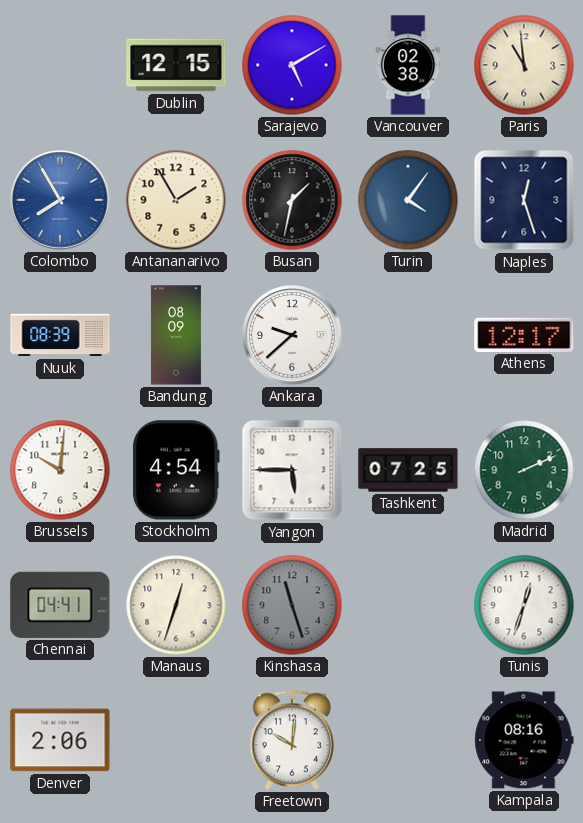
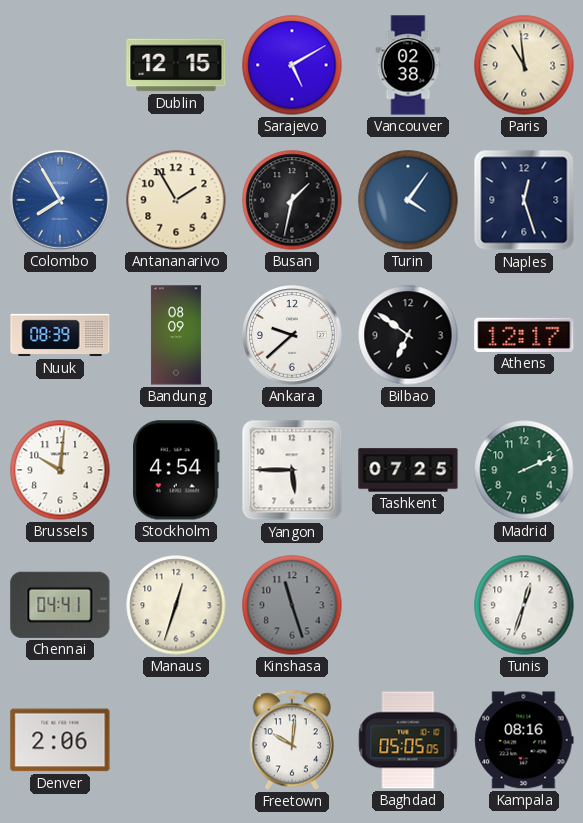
Bilbao: none -> 6:51 (408, 335)
Baghdad: none -> 05:05 (408, 740)
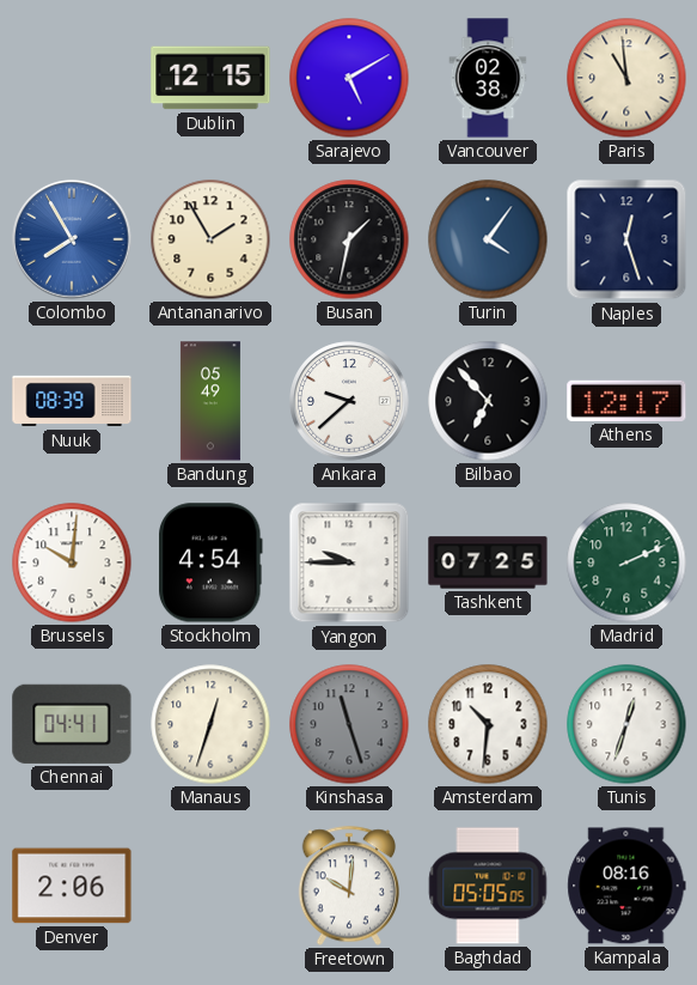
Bandung: 08:09 -> 05:49 (210, 401)
Bilbao: 6:51 -> 6:53 (488, 401)
Yangon: 5:45 -> 9:45 (349, 563)
Amsterdam: none -> 10:31 (488, 724)
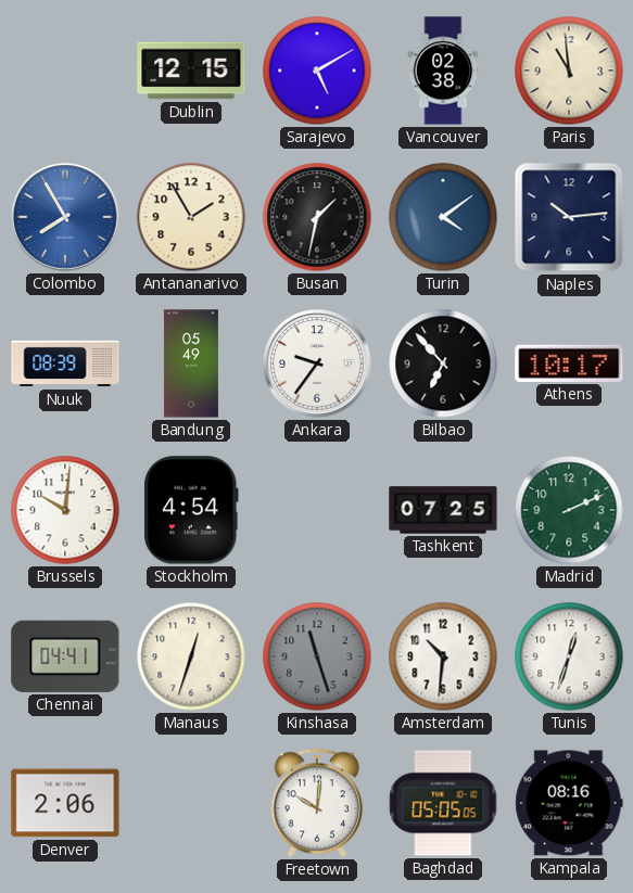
Turin: 4:06 -> 4:09 (443, 217)
Naples: 12:27 -> 10:14 (569, 217)
Ankara: 9:38 -> 9:36 (317, 363)
Athens: 12:17 -> 10:17 (569, 363)
Yangon: 9:45 -> none (349, 563)
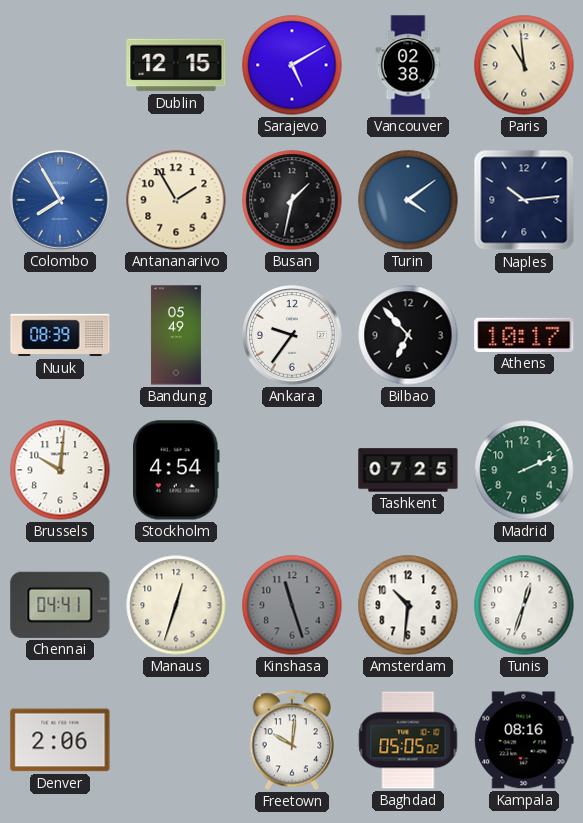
Baghdad: 05:05:05 -> 05:05:02 (408, 740)
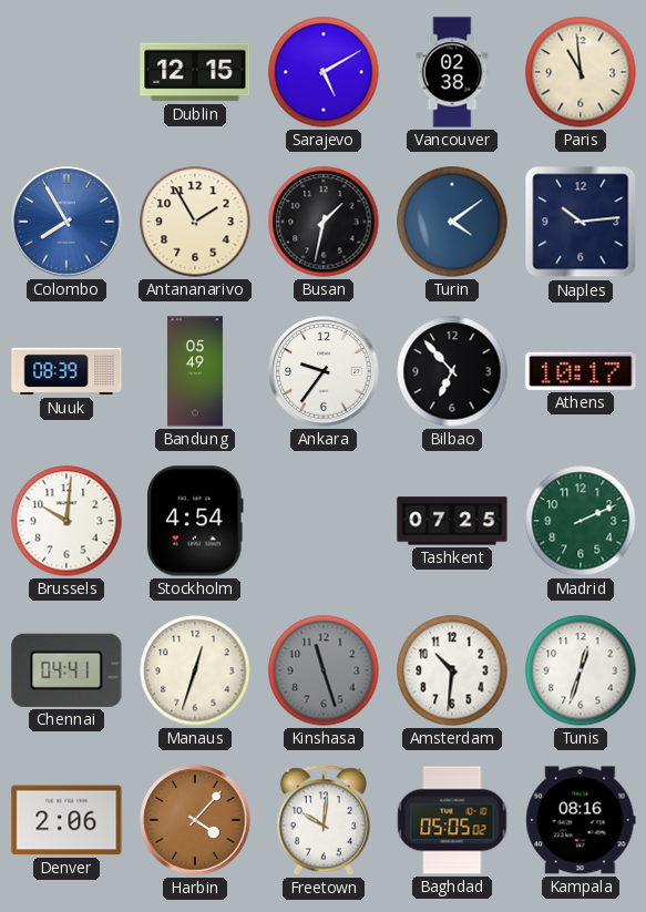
Harbin: none -> 4:07 (195, 820)
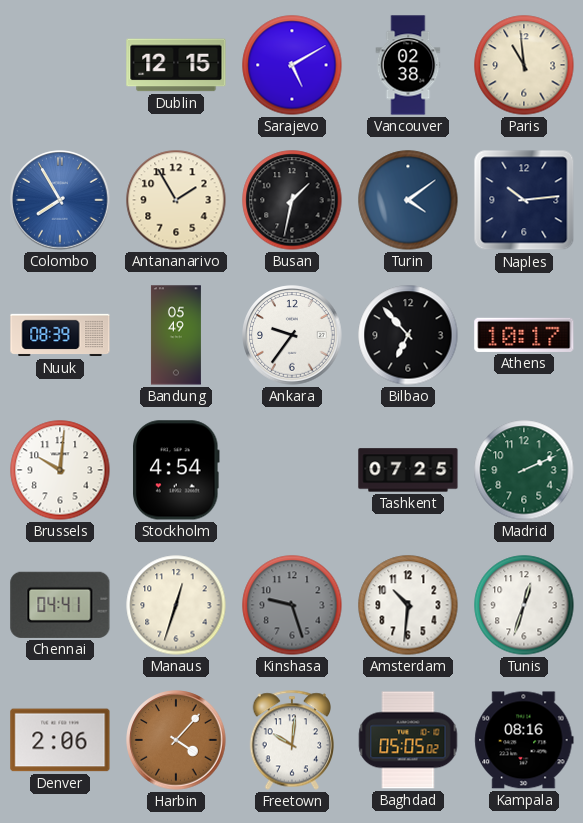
Kinshasa: 11:27 -> 9:27 (292, 605)
